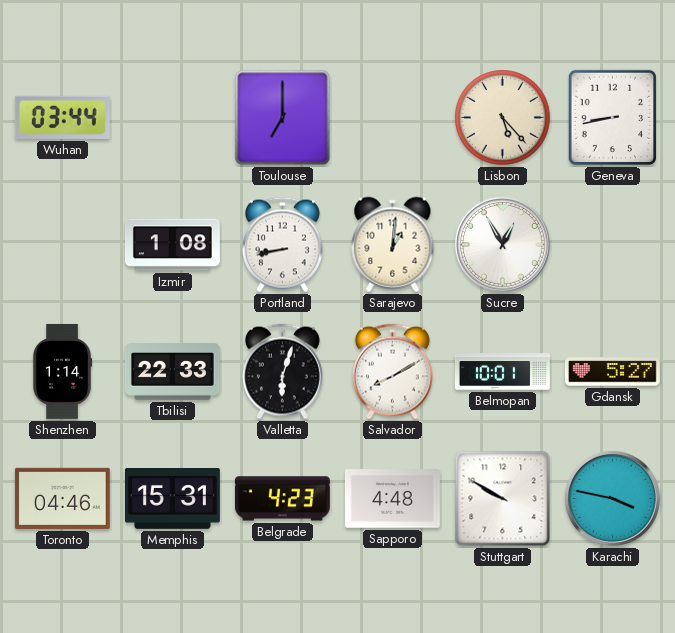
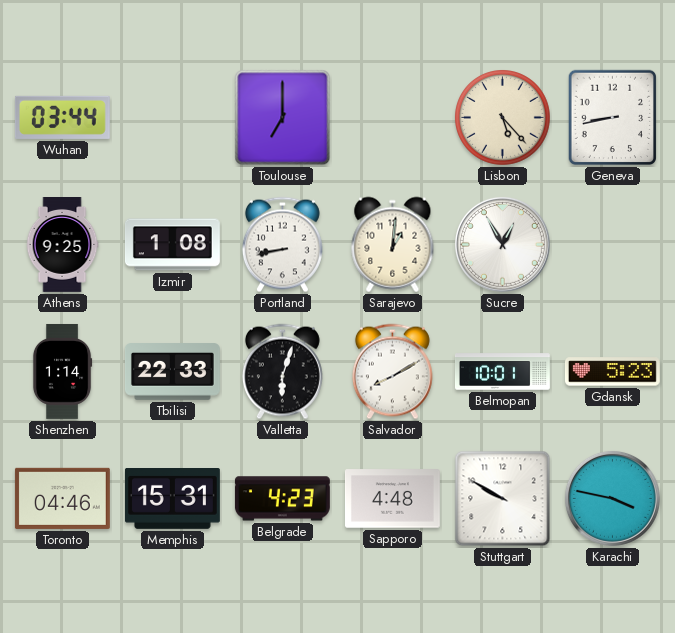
Athens: none -> 9:25 (62, 245)
Gdansk: 5:27 -> 5:23 (612, 372)
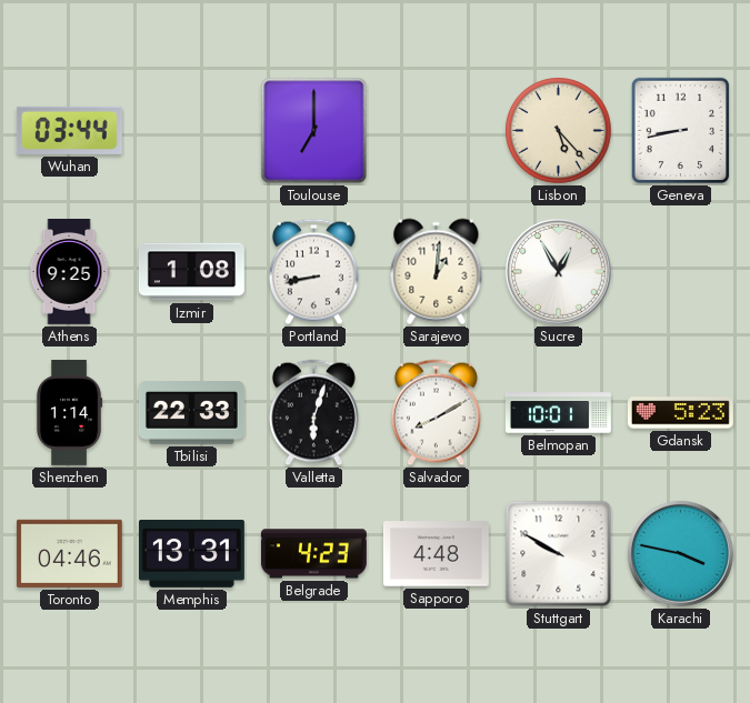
Memphis: 15:31 -> 13:31 (191, 554)
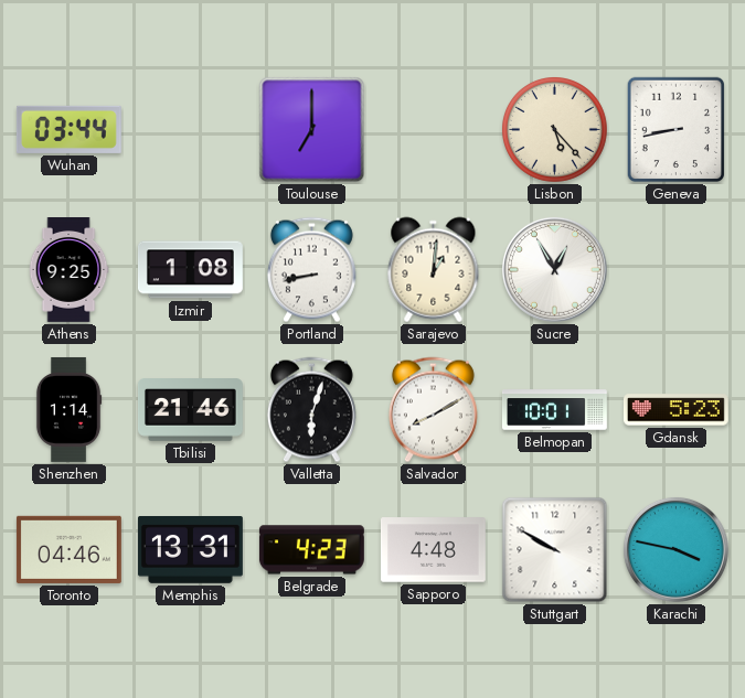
Tbilisi: 22:33 -> 21:46 (190, 410)
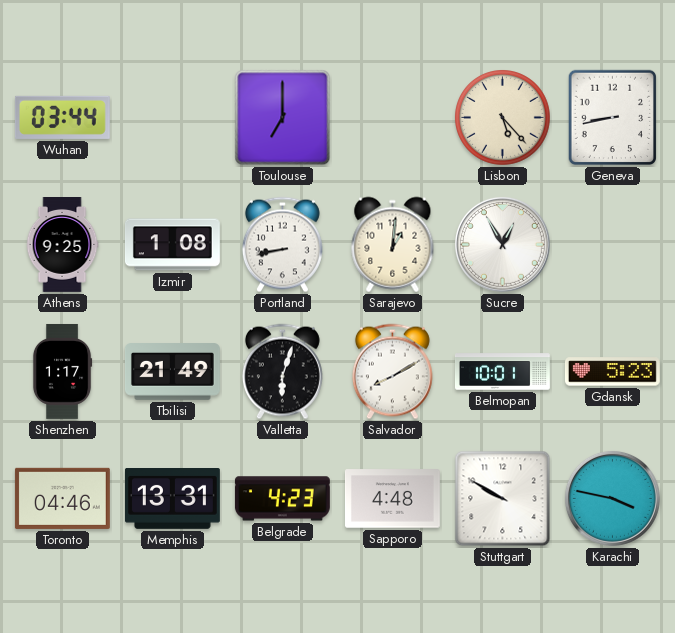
Shenzhen: 1:14 -> 1:17 (62, 371)
Tbilisi: 21:46 -> 21:49 (172, 372)
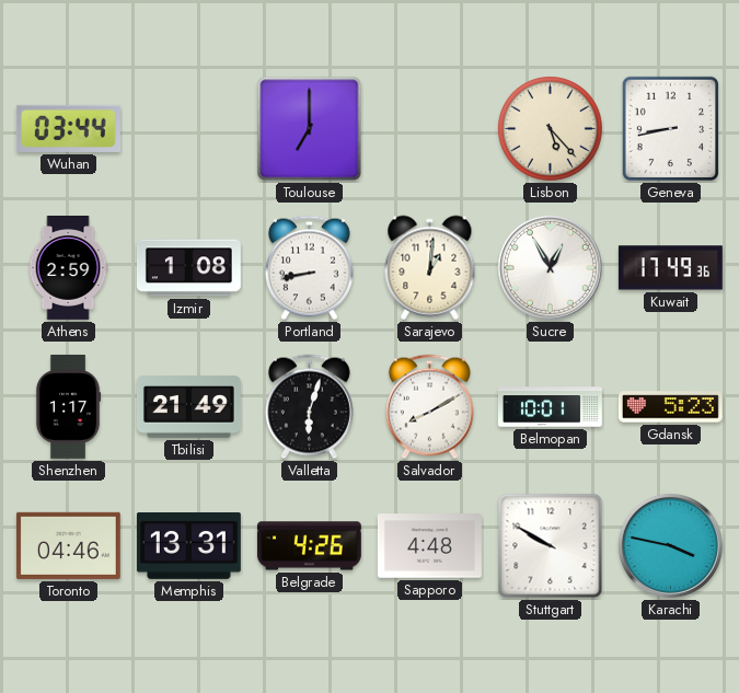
Athens: 9:25 -> 2:59 (68, 268)
Kuwait: none -> 17:49 (670, 268)
Belgrade: 4:23 -> 4:26 (309, 546)
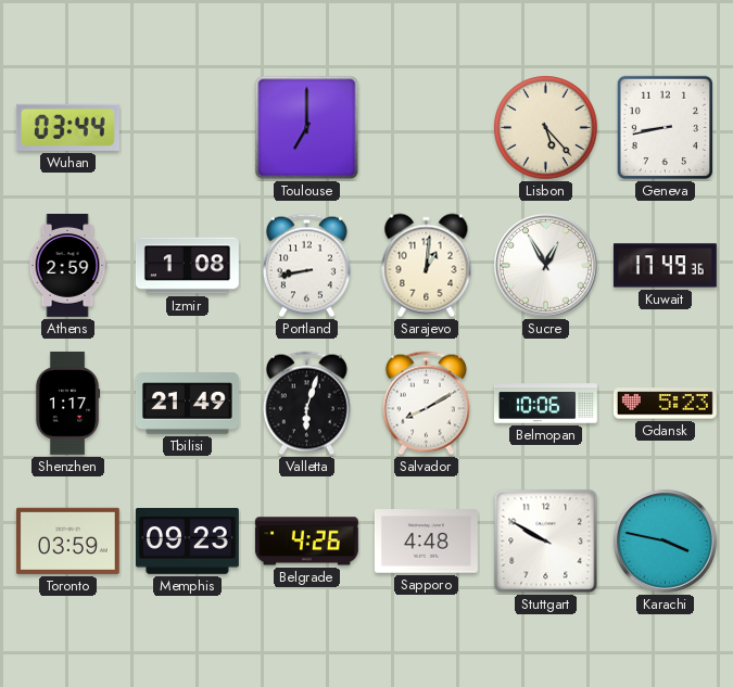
Belmopan: 10:01 -> 10:06 (545, 404)
Toronto: 04:46 -> 03:59 (67, 540)
Memphis: 13:31 -> 09:23 (187, 542)
